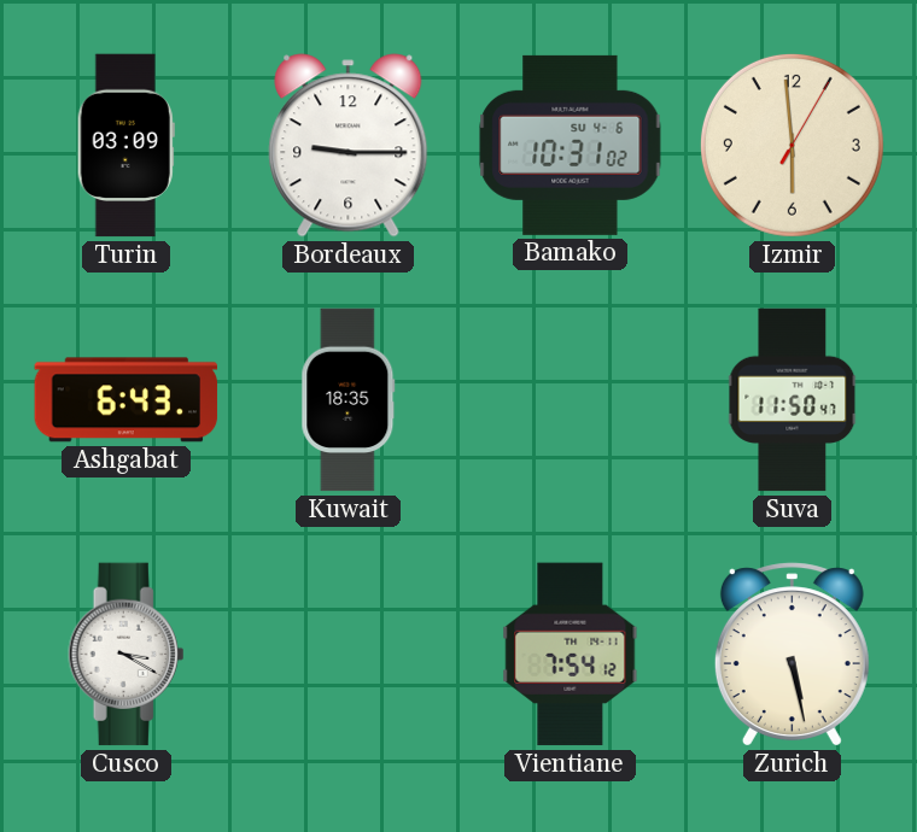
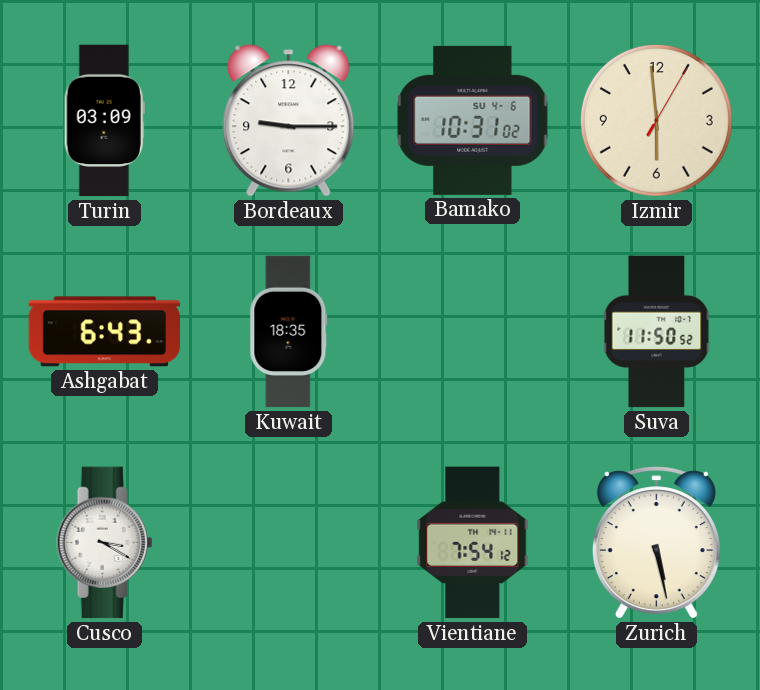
Suva: 11:50:47 -> 11:50:52 (657, 332)
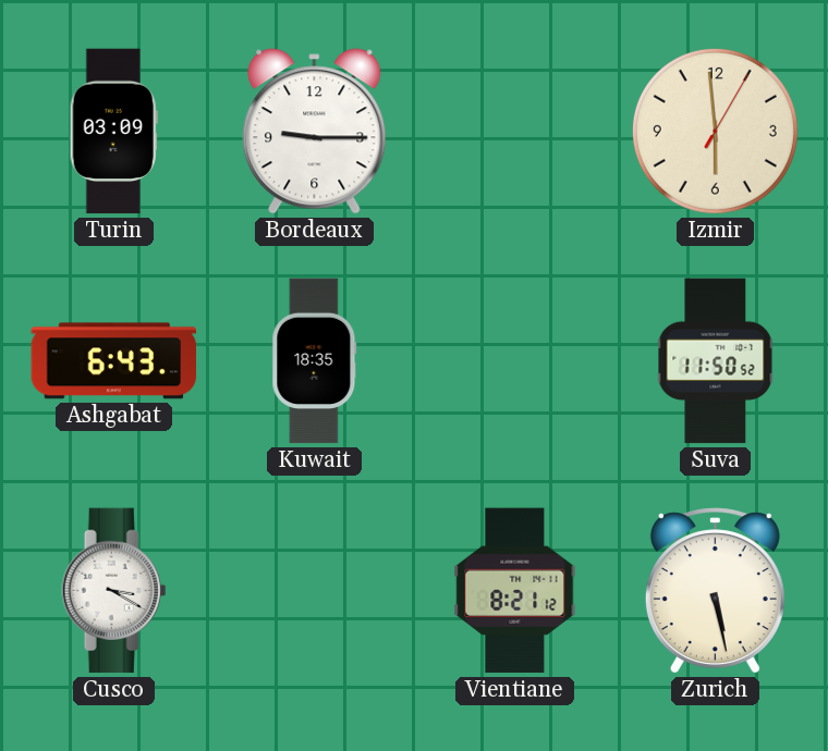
Bamako: 10:31 -> none (473, 120)
Vientiane: 7:54 -> 8:21 (515, 591)
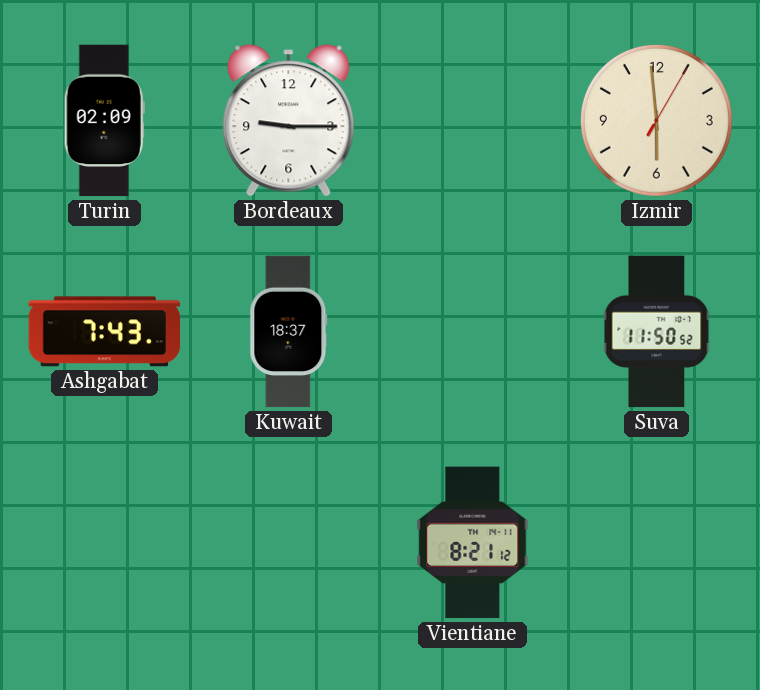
Turin: 03:09 -> 02:09 (104, 121)
Ashgabat: 6:43 -> 7:43 (105, 332)
Kuwait: 18:35 -> 18:37 (289, 332)
Cusco: 3:20 -> none (114, 591)
Zurich: 5:28 -> none (715, 591)
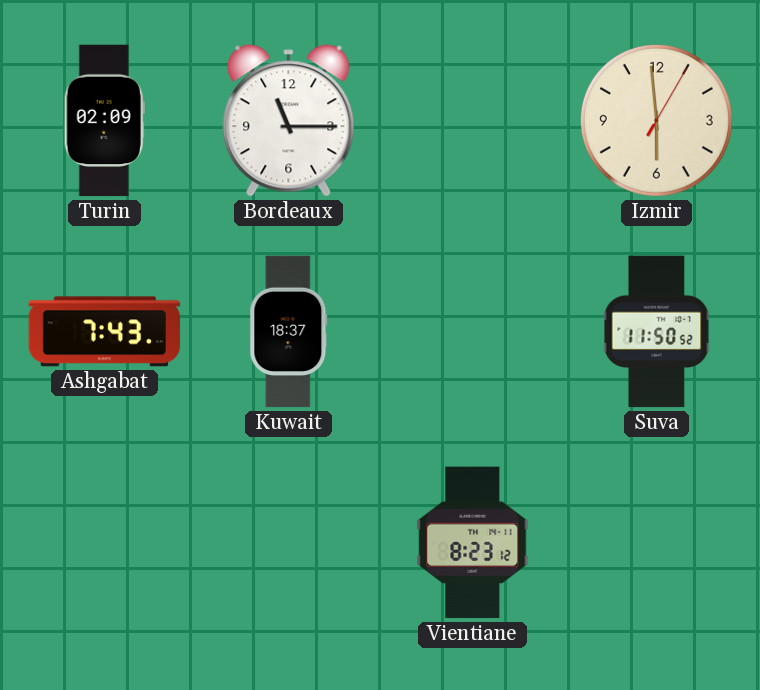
Bordeaux: 9:15 -> 11:15 (289, 121)
Vientiane: 8:21 -> 8:23 (473, 543)
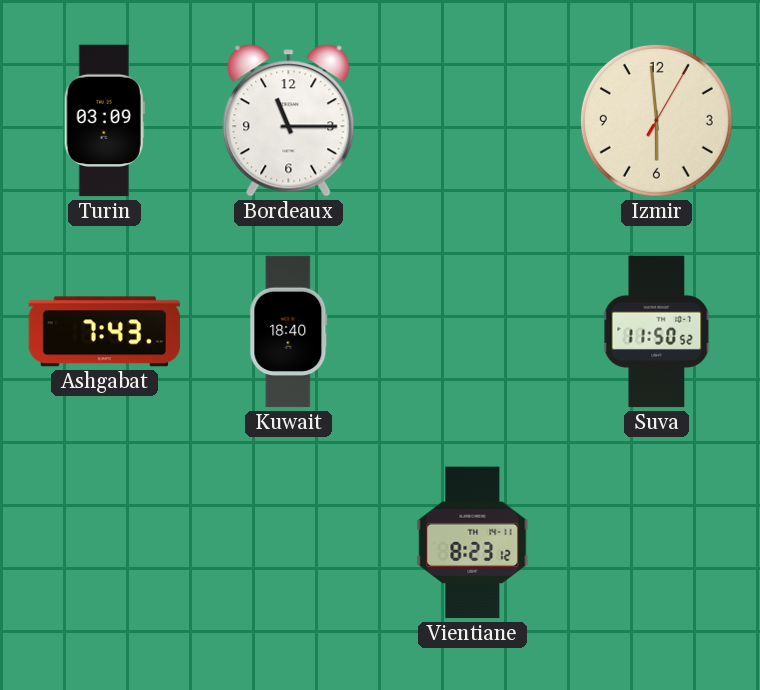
Turin: 02:09 -> 03:09 (104, 121)
Kuwait: 18:37 -> 18:40 (289, 332)
